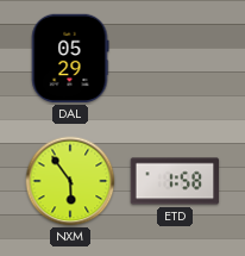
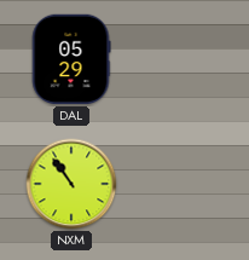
NXM: 5:54 -> 10:54 (71, 184)
ETD: 1:58 -> none (175, 181)
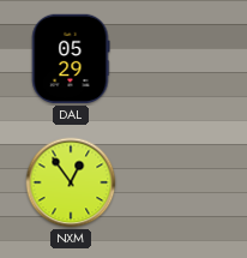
NXM: 10:54 -> 12:54 (71, 182)
